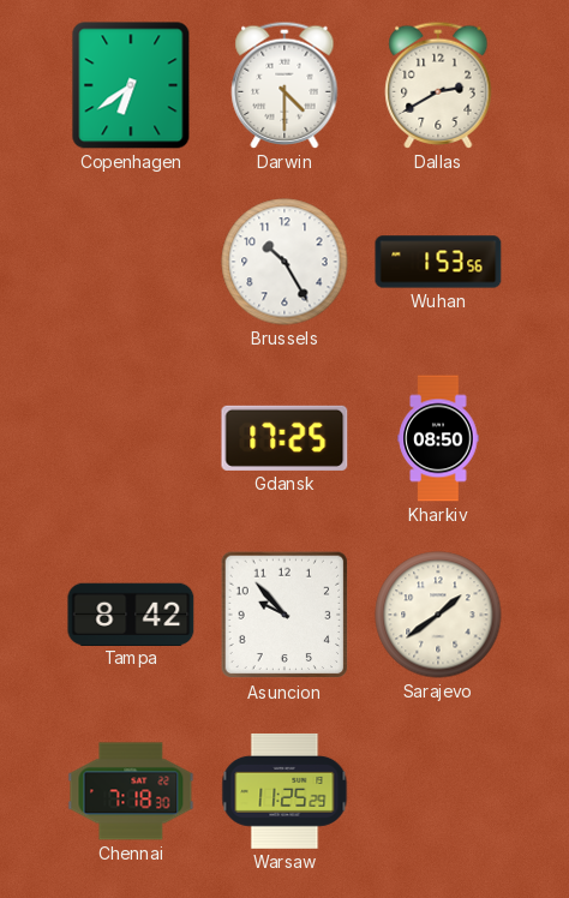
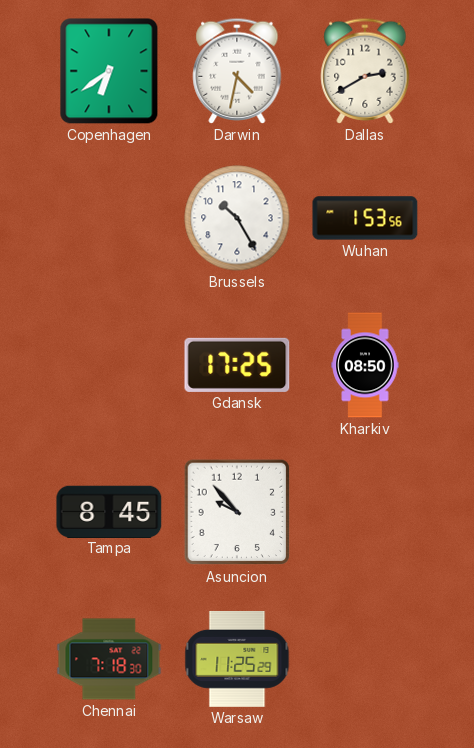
Darwin: 4:30 -> 4:32 (237, 71)
Tampa: 8:42 -> 8:45 (109, 511)
Sarajevo: 1:39 -> none (438, 615)
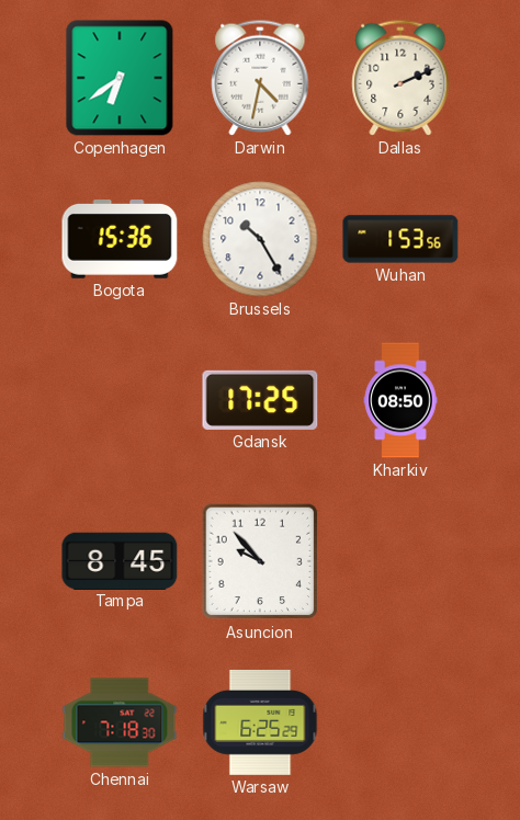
Dallas: 2:40 -> 2:11 (400, 78)
Bogota: none -> 15:36 (120, 240)
Warsaw: 11:25 -> 6:25 (260, 722)
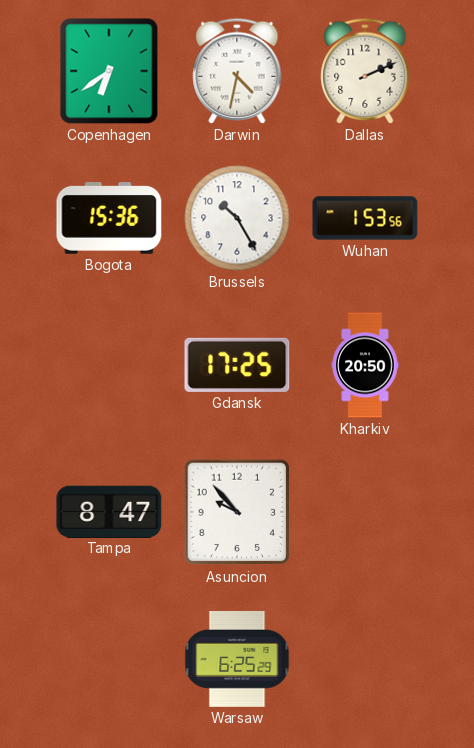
Kharkiv: 08:50 -> 20:50 (365, 365)
Tampa: 8:45 -> 8:47 (109, 511)
Chennai: 7:18 -> none (120, 722)
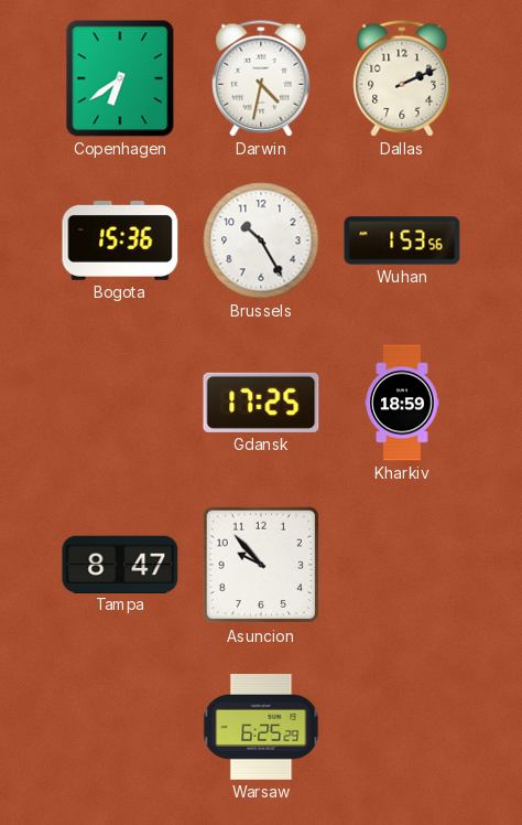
Kharkiv: 20:50 -> 18:59 (402, 403)
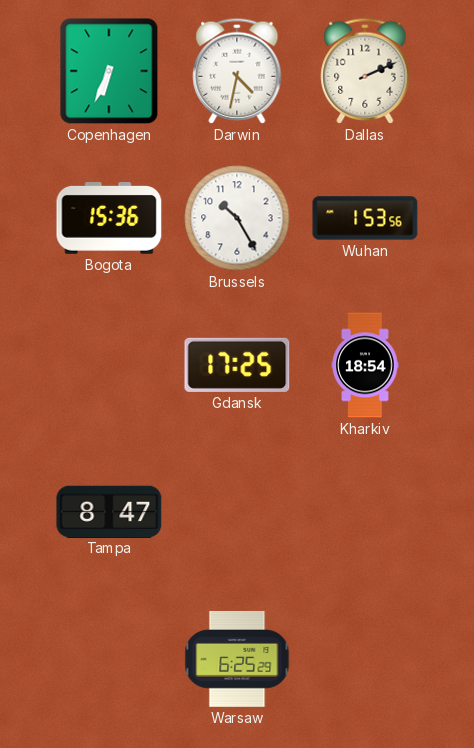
Copenhagen: 6:39 -> 6:34 (109, 71)
Kharkiv: 18:59 -> 18:54 (365, 365)
Asuncion: 9:53 -> none (261, 565)
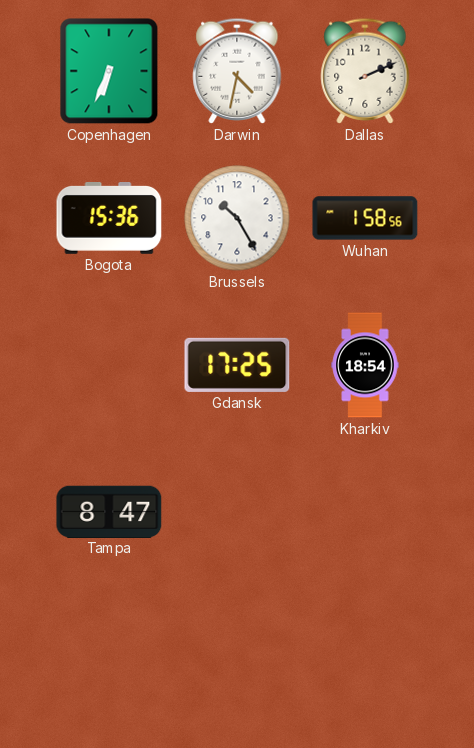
Wuhan: 1:53 -> 1:58 (365, 218)
Warsaw: 6:25 -> none (237, 659)
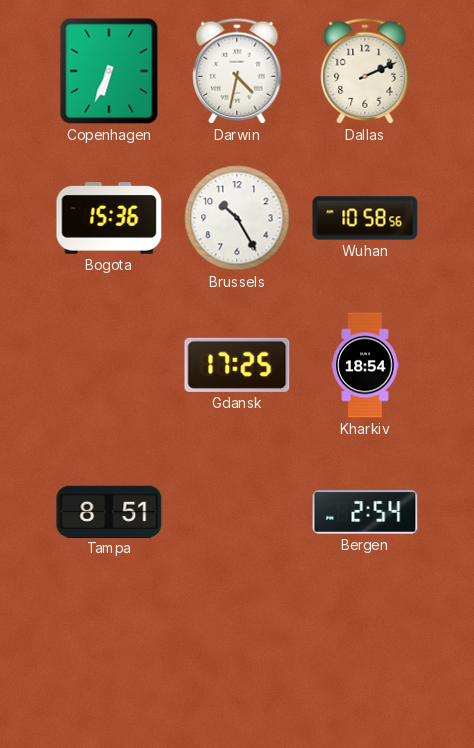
Wuhan: 1:58 -> 10:58 (365, 218)
Tampa: 8:47 -> 8:51 (109, 511)
Bergen: none -> 2:54 (365, 512)
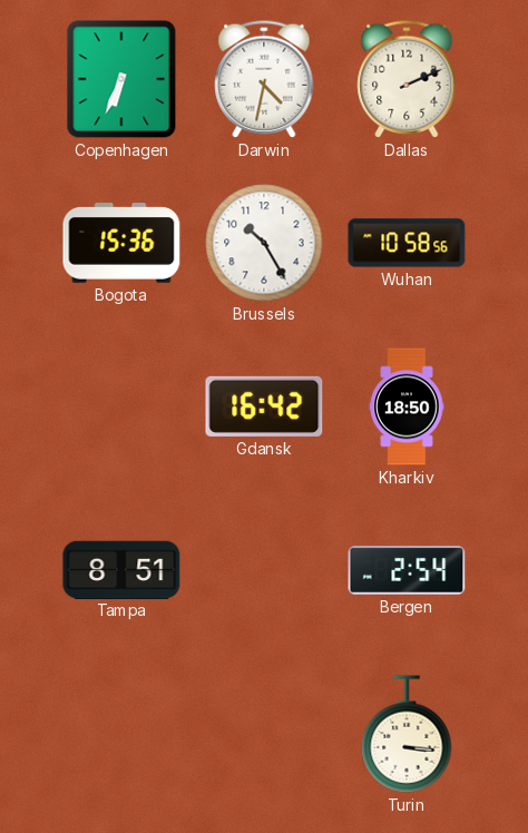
Gdansk: 17:25 -> 16:42 (264, 406)
Kharkiv: 18:54 -> 18:50 (407, 406)
Turin: none -> 3:16 (407, 734)
